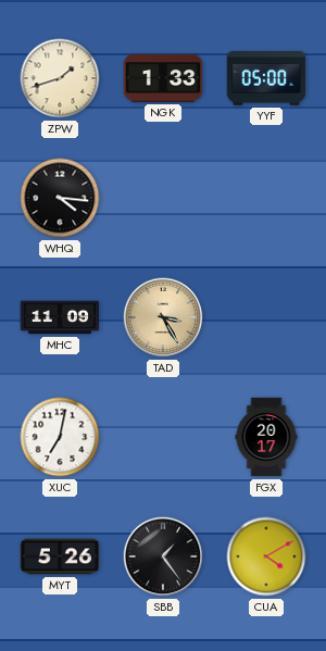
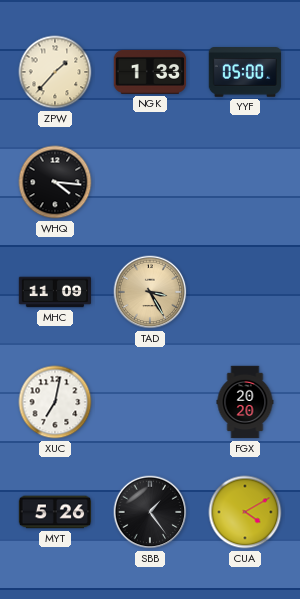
ZPW: 1:42 -> 1:37 (55, 72)
FGX: 20:17 -> 20:20 (245, 402)
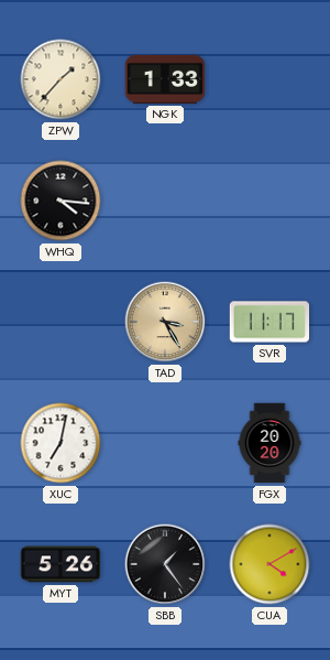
YYF: 05:00 -> none (245, 73)
MHC: 11:09 -> none (55, 292)
SVR: none -> 11:17 (269, 322)
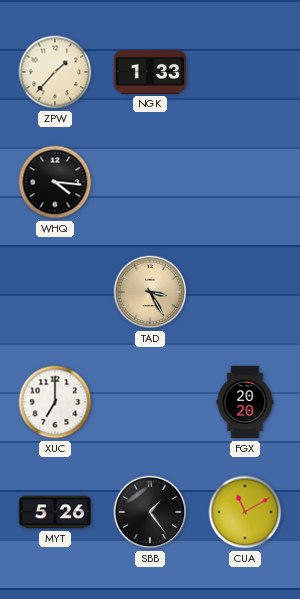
SVR: 11:17 -> none (269, 322)
XUC: 7:02 -> 7:00 (55, 402)
CUA: 4:10 -> 11:10 (245, 512)
